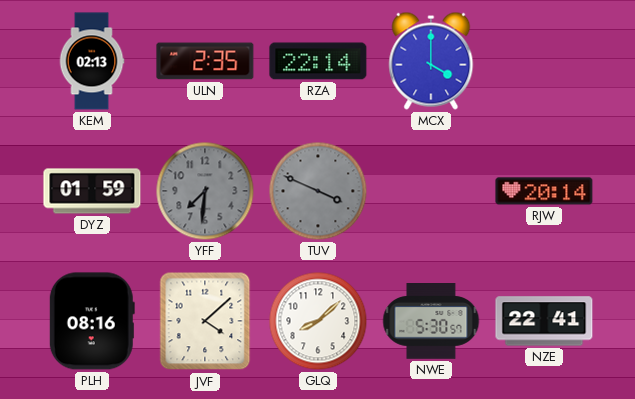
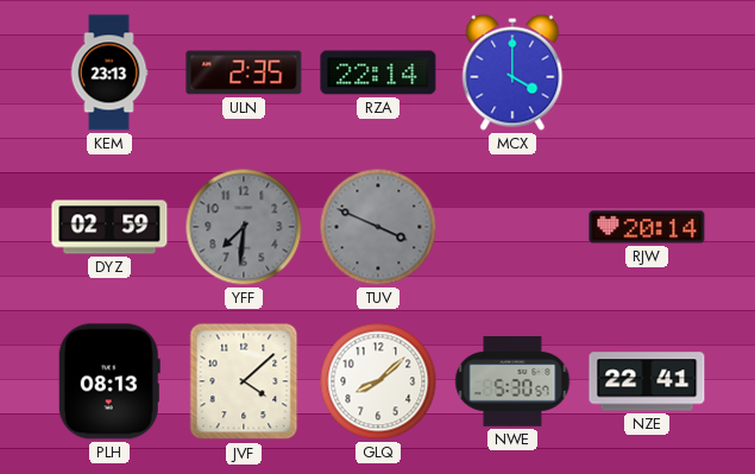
KEM: 02:13 -> 23:13 (109, 72)
DYZ: 01:59 -> 02:59 (109, 227)
PLH: 08:16 -> 08:13 (109, 381)
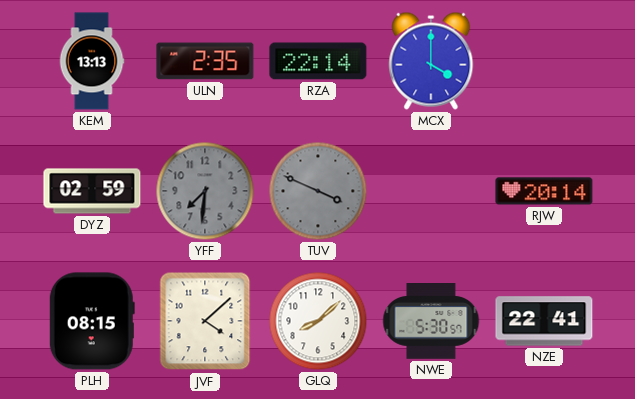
KEM: 23:13 -> 13:13 (92, 61)
PLH: 08:13 -> 08:15 (92, 321)
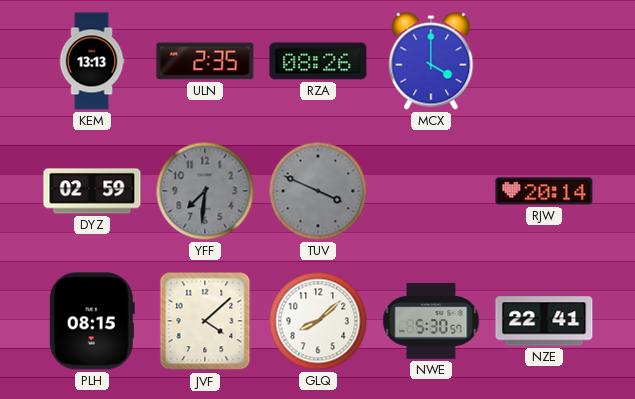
RZA: 22:14 -> 08:26 (318, 61)
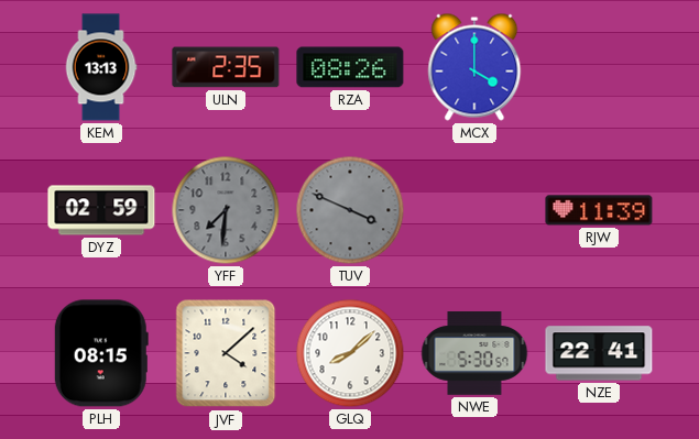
RJW: 20:14 -> 11:39 (599, 210)
